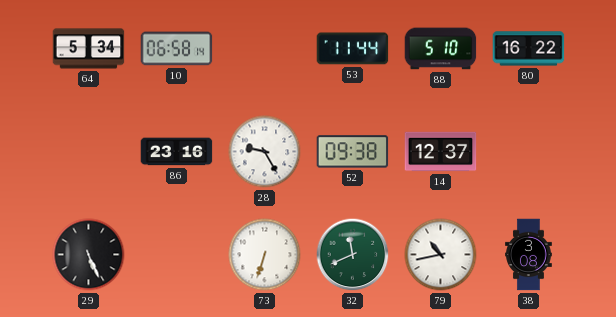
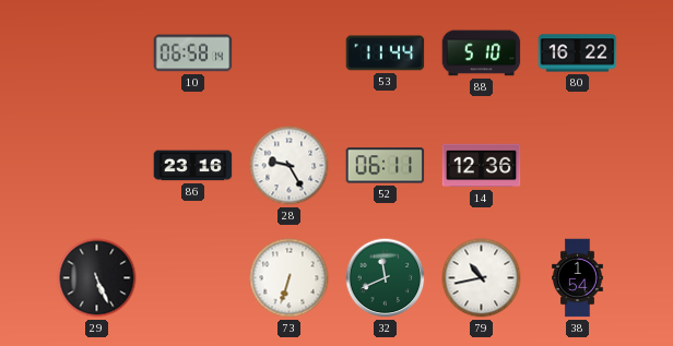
64: 5:34 -> none (89, 49)
52: 09:38 -> 06:11 (386, 166)
14: 12:37 -> 12:36 (482, 166)
38: 3:08 -> 1:54 (578, 278)
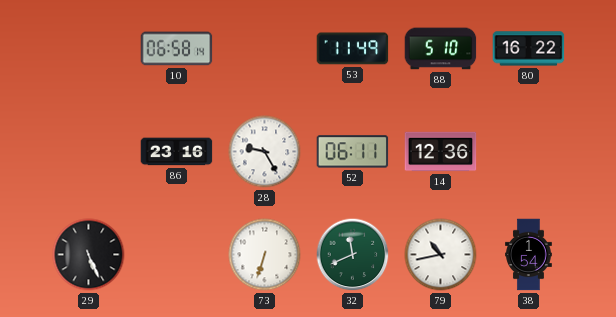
53: 11:44 -> 11:49 (353, 49)
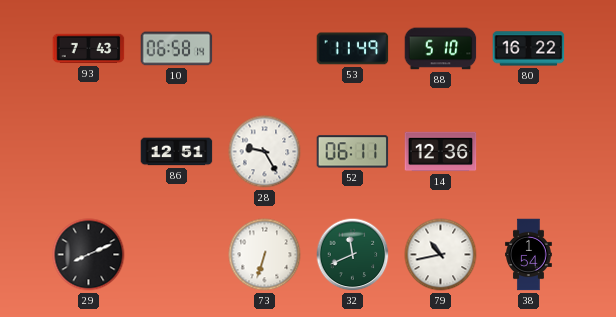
93: none -> 7:43 (89, 49)
86: 23:16 -> 12:51 (177, 152)
29: 5:26 -> 8:11 (89, 255)
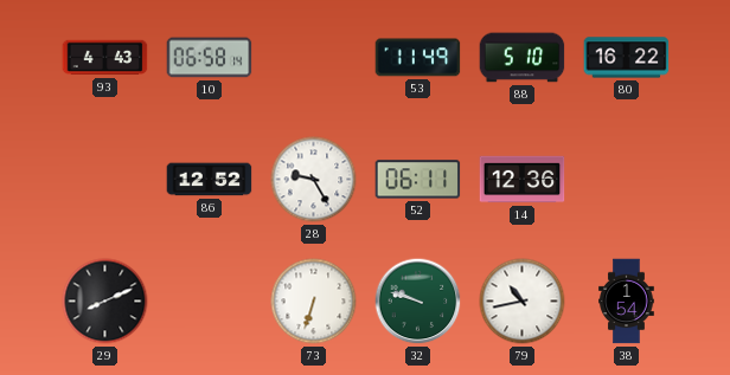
93: 7:43 -> 4:43 (105, 58)
86: 12:51 -> 12:52 (210, 180)
32: 11:41 -> 9:48 (418, 302)
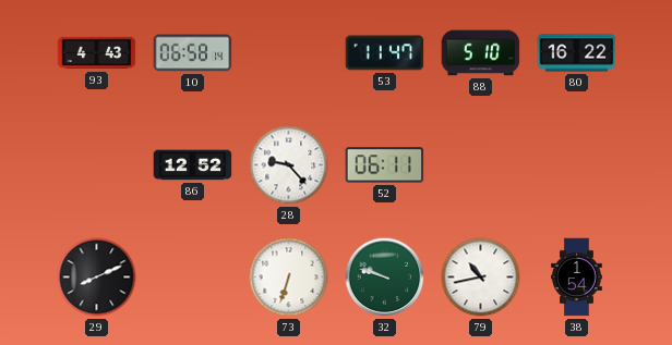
53: 11:49 -> 11:47 (385, 53)
28: 9:25 -> 9:23 (289, 165)
14: 12:36 -> none (523, 180)
